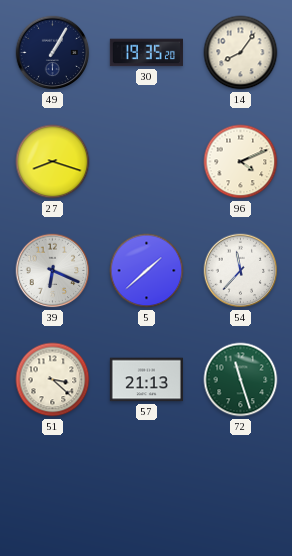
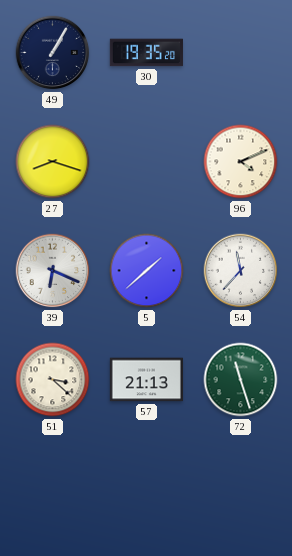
14: 8:06 -> none (241, 53)
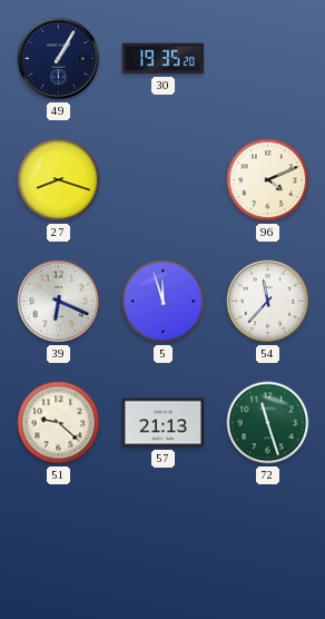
5: 1:38 -> 11:57 (164, 302)
51: 3:22 -> 9:22 (59, 423)
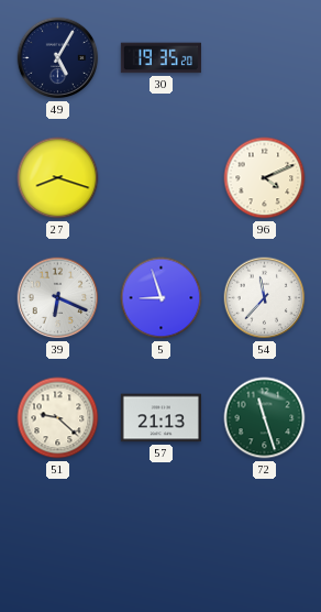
49: 1:05 -> 5:05 (58, 58)
5: 11:57 -> 8:57 (162, 298)
